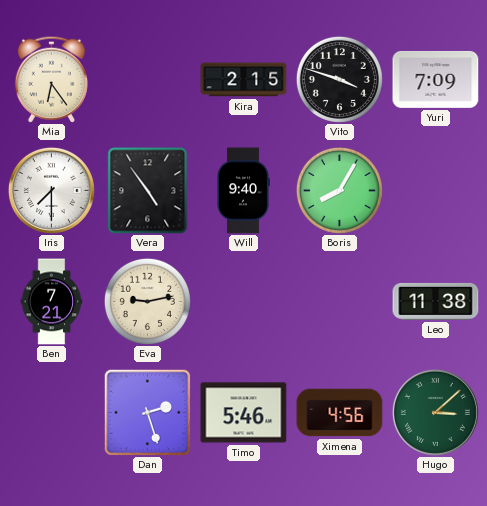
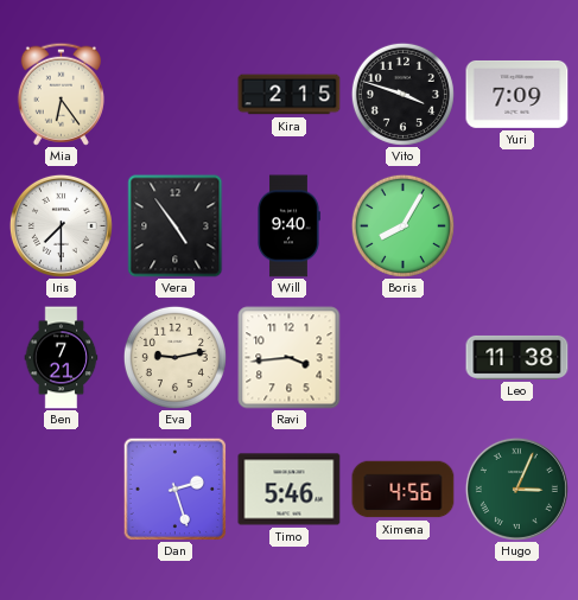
Ravi: none -> 3:44 (290, 358)
Hugo: 3:08 -> 3:04 (516, 489)
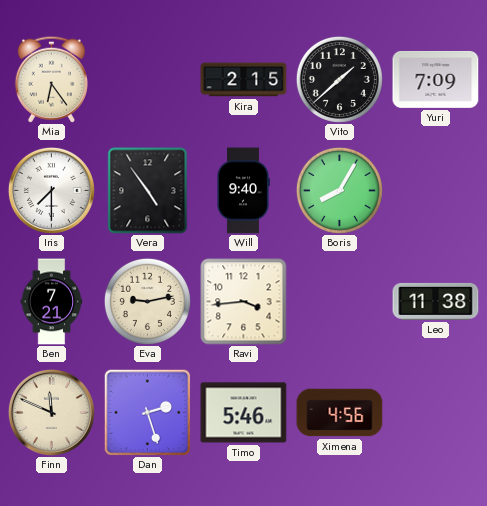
Vito: 3:48 -> 1:38 (339, 79)
Finn: none -> 11:49 (51, 412)
Hugo: 3:04 -> none (516, 489)
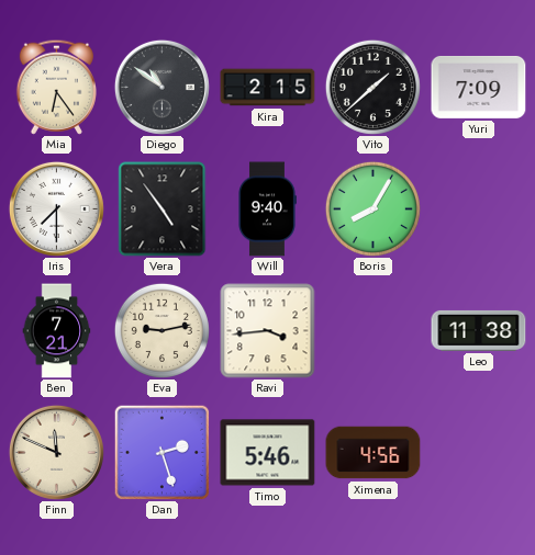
Diego: none -> 10:51 (161, 87)
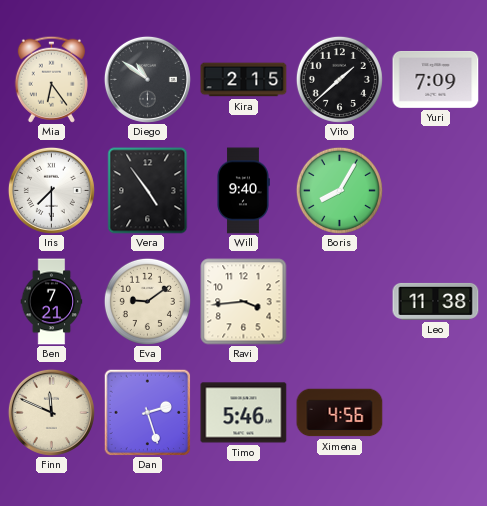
Eva: 9:13 -> 9:09 (147, 301)
